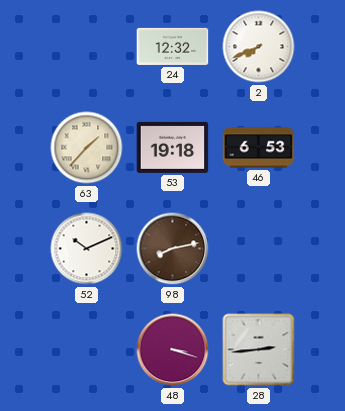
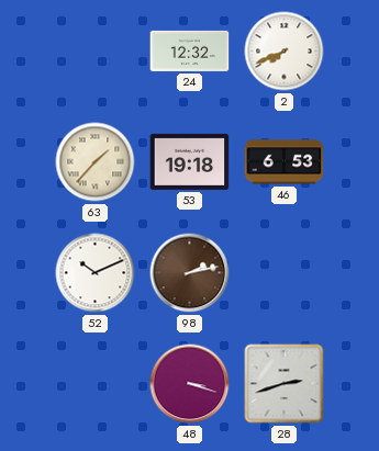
98: 8:13 -> 2:13 (190, 273)
28: 2:44 -> 2:42 (285, 384)
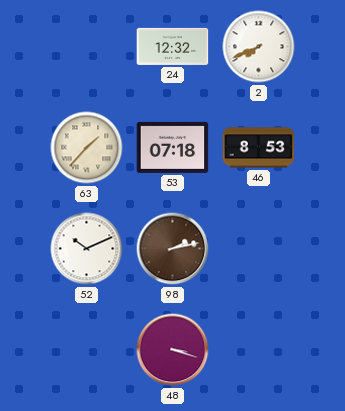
53: 19:18 -> 07:18 (173, 147)
46: 6:53 -> 8:53 (259, 148)
28: 2:42 -> none (285, 384)
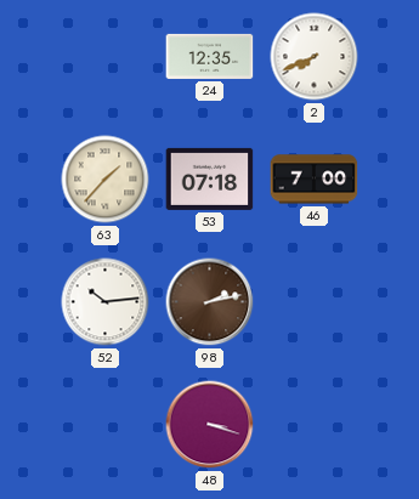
24: 12:32 -> 12:35 (210, 56)
46: 8:53 -> 7:00 (315, 180)
52: 10:11 -> 10:14 (106, 302)
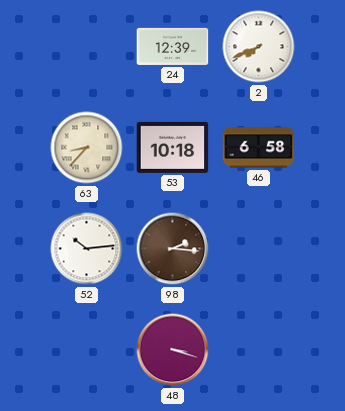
24: 12:35 -> 12:39 (173, 46)
63: 1:37 -> 8:37 (87, 148)
53: 07:18 -> 10:18 (173, 147)
46: 7:00 -> 6:58 (259, 148)
98: 2:13 -> 2:16 (173, 249)
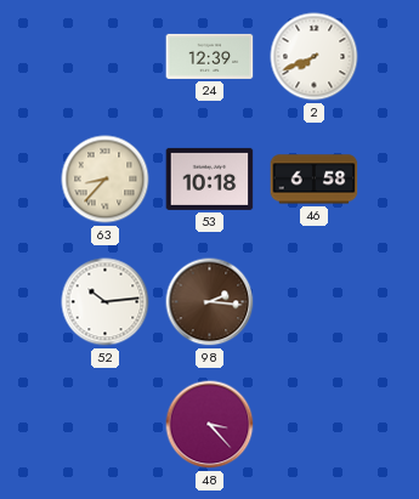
48: 3:18 -> 3:23 (210, 425)
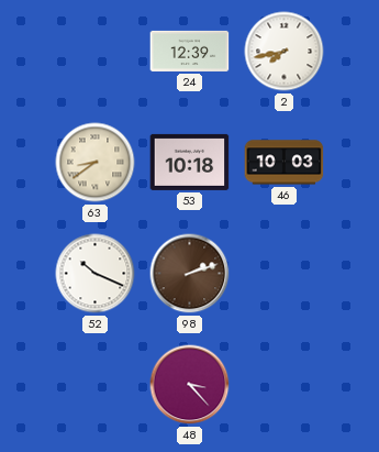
2: 7:41 -> 7:43 (285, 52)
63: 8:37 -> 8:39 (96, 163)
46: 6:58 -> 10:03 (285, 163)
52: 10:14 -> 10:19 (96, 274)
98: 2:16 -> 2:12 (190, 274)
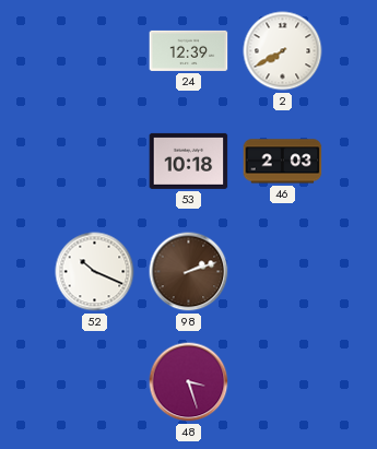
2: 7:43 -> 7:40 (283, 51)
63: 8:39 -> none (96, 163)
46: 10:03 -> 2:03 (283, 162)
48: 3:23 -> 3:27 (189, 382)
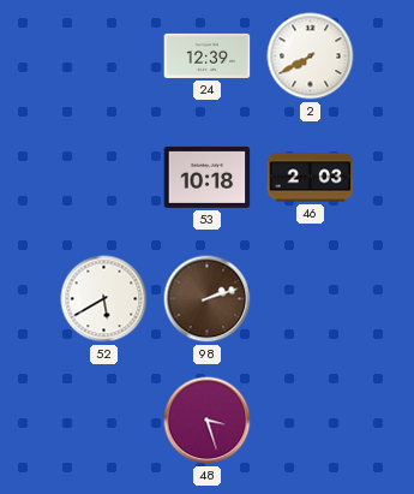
52: 10:19 -> 5:40 (104, 299)
